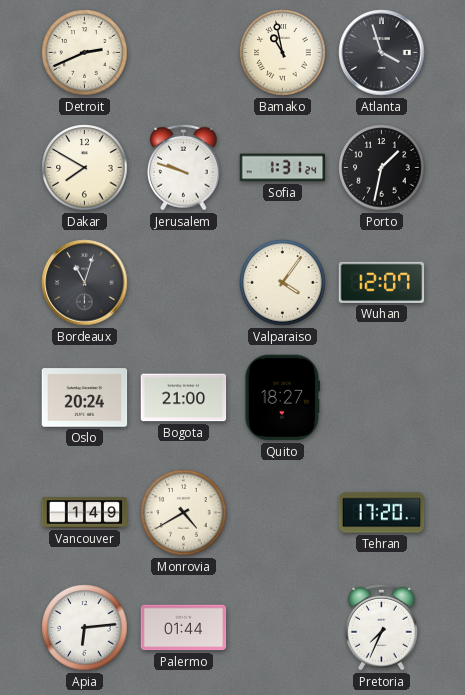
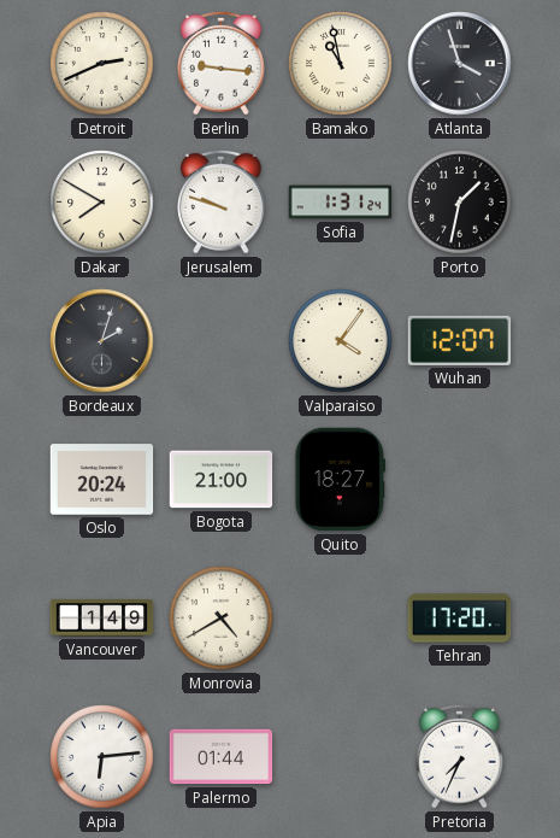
Berlin: none -> 9:16 (222, 63)
Bordeaux: 11:03 -> 2:03 (102, 341)
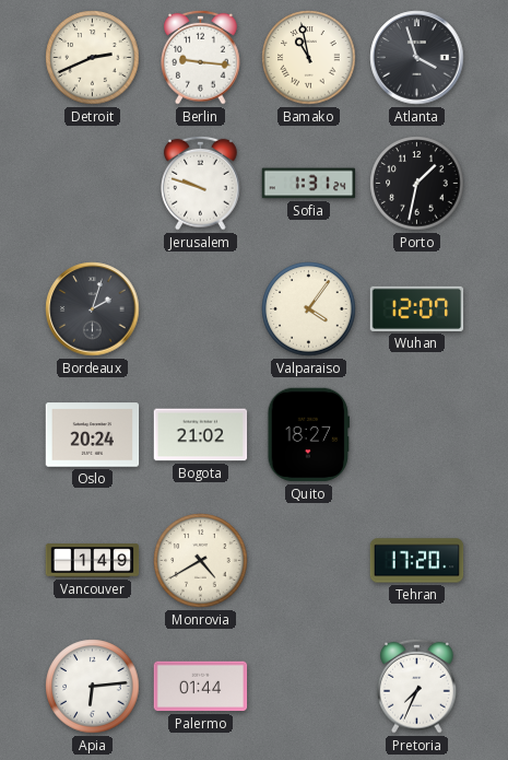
Dakar: 7:50 -> none (102, 203)
Bogota: 21:00 -> 21:02 (201, 435)
